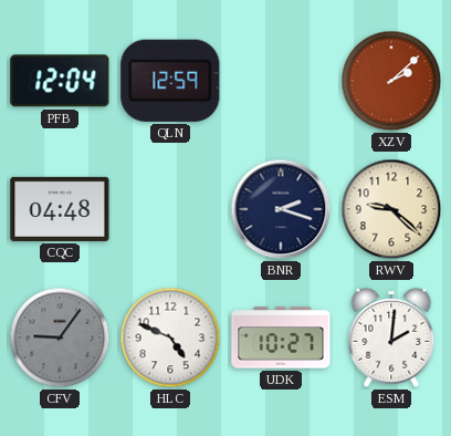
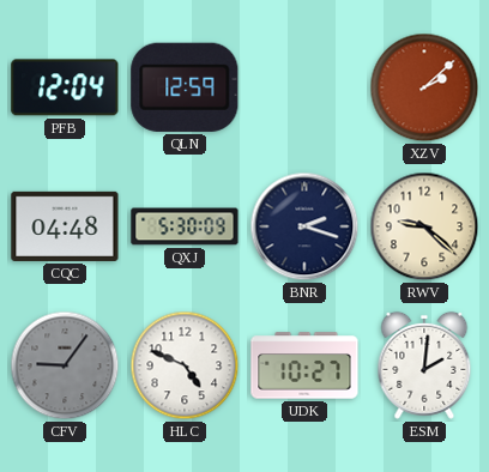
QXJ: none -> 5:30 (185, 226)
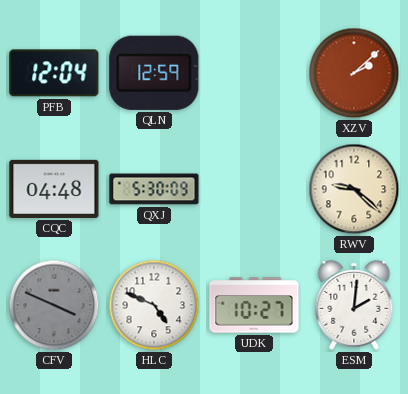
BNR: 2:18 -> none (304, 226)
CFV: 9:06 -> 3:49 (54, 305)
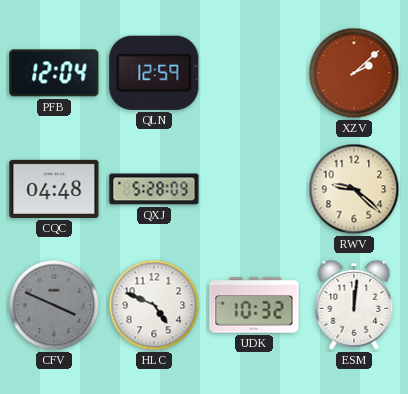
QXJ: 5:30 -> 5:28 (154, 189)
UDK: 10:27 -> 10:32 (254, 305)
ESM: 2:01 -> 12:01 (354, 305)
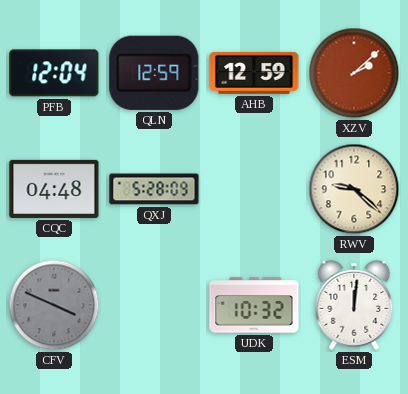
AHB: none -> 12:59 (254, 73)
HLC: 4:49 -> none (154, 305)
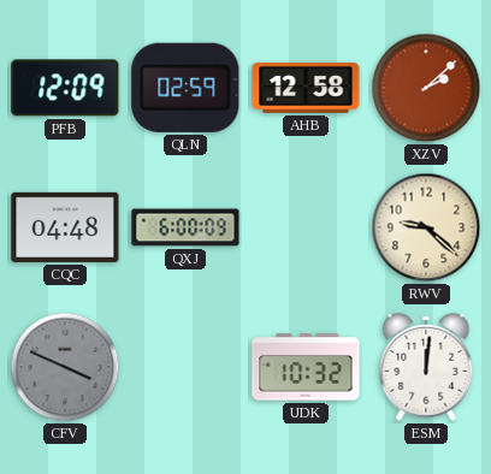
PFB: 12:04 -> 12:09 (65, 88)
QLN: 12:59 -> 02:59 (185, 88)
AHB: 12:59 -> 12:58 (306, 88)
QXJ: 5:28 -> 6:00 (185, 227)
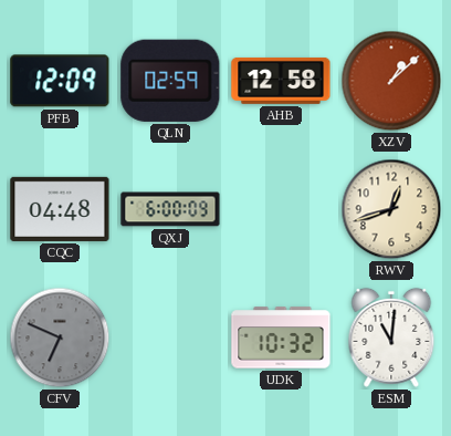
XZV: 2:08 -> 1:08 (391, 81)
RWV: 9:22 -> 12:42 (391, 209)
CFV: 3:49 -> 6:49 (60, 338)
ESM: 12:01 -> 11:01 (391, 338)
